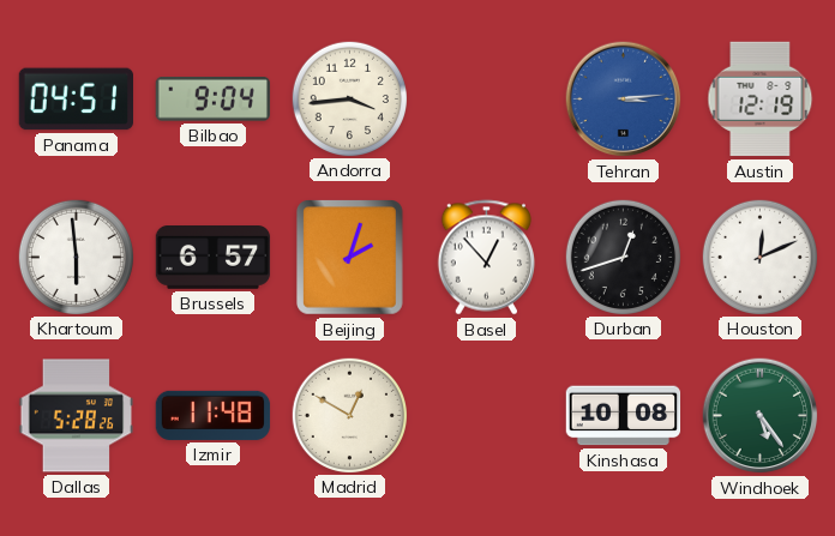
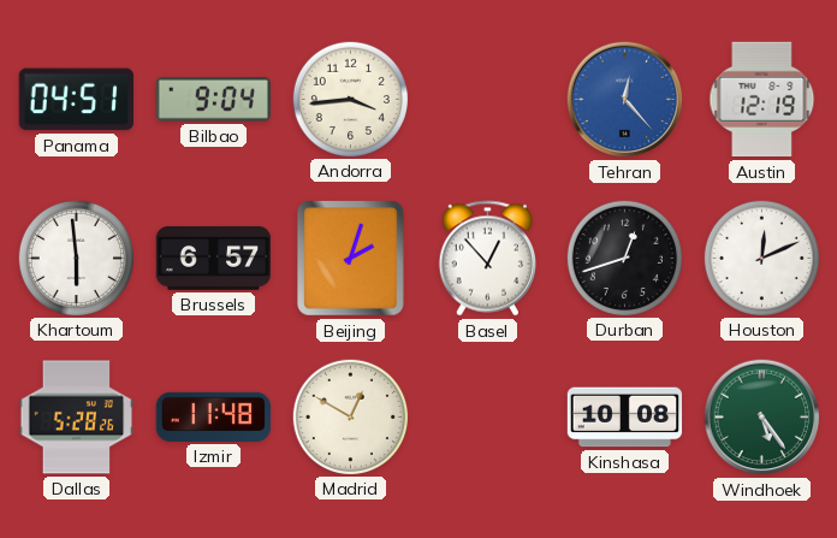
Tehran: 3:14 -> 12:23 (625, 100)
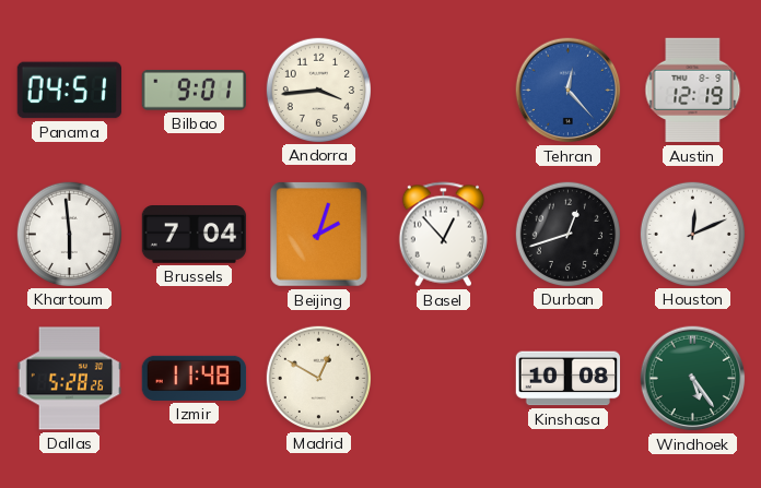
Bilbao: 9:04 -> 9:01 (194, 91)
Brussels: 6:57 -> 7:04 (195, 235)
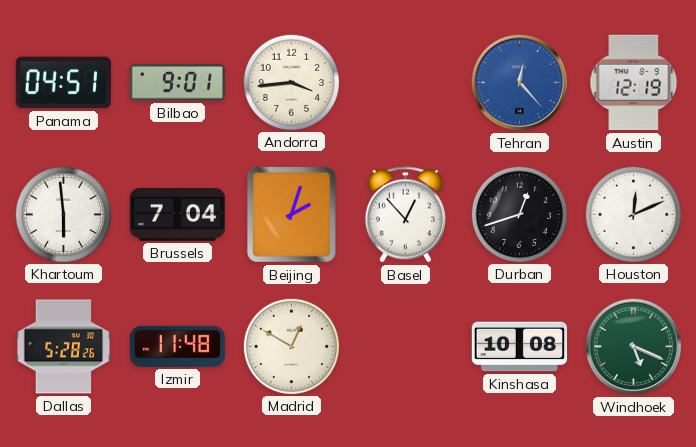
Windhoek: 5:24 -> 5:19 (634, 347)
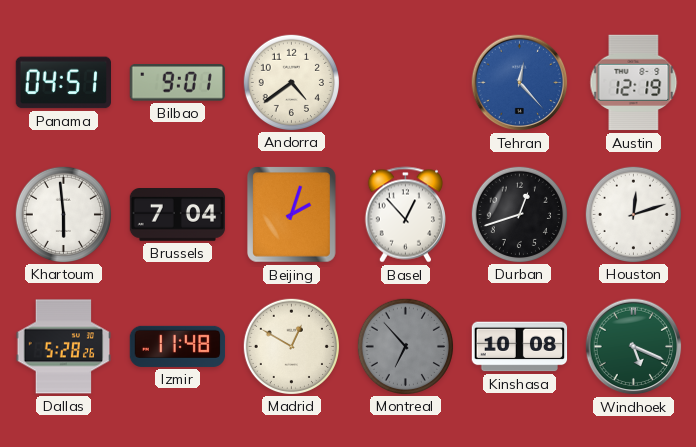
Andorra: 3:44 -> 4:39 (291, 82)
Houston: 12:11 -> 12:12 (633, 214)
Montreal: none -> 6:53 (405, 346)
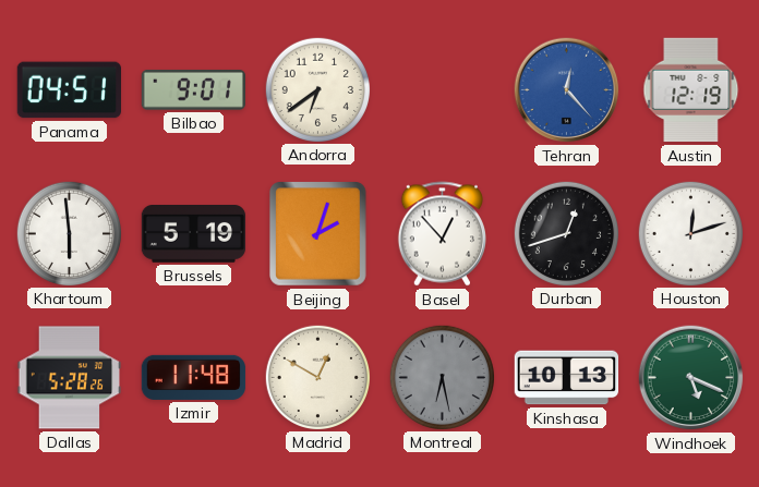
Andorra: 4:39 -> 6:39 (317, 89)
Brussels: 7:04 -> 5:19 (194, 234)
Montreal: 6:53 -> 6:28 (442, 377)
Kinshasa: 10:08 -> 10:13 (567, 378)
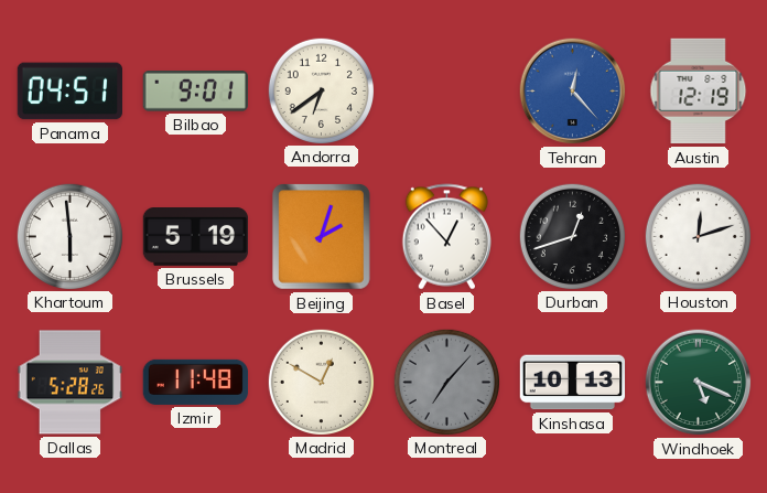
Montreal: 6:28 -> 7:07 (446, 382)
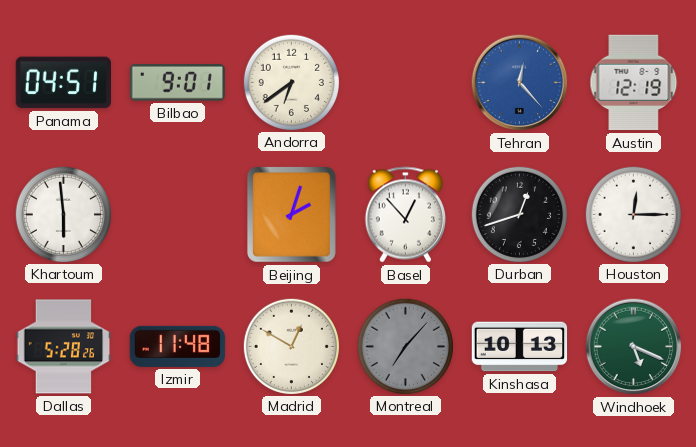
Brussels: 5:19 -> none (196, 237)
Houston: 12:12 -> 12:15 (633, 214)
